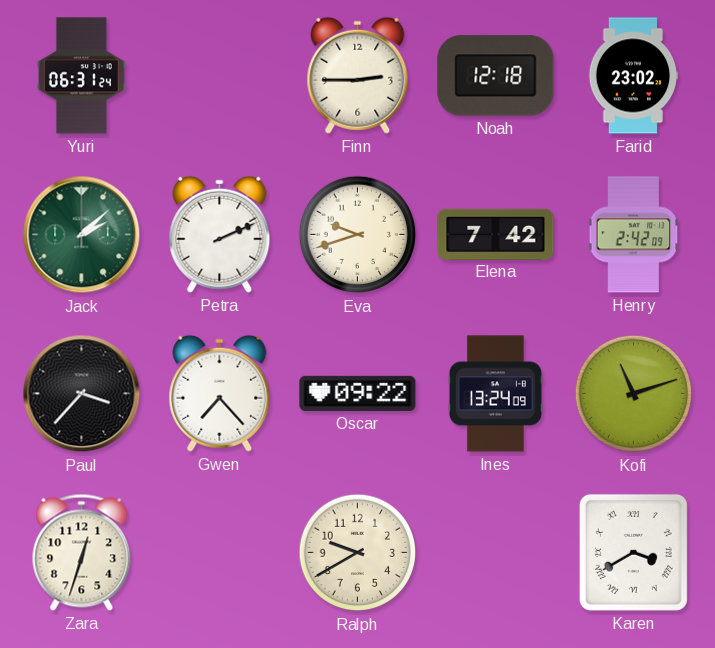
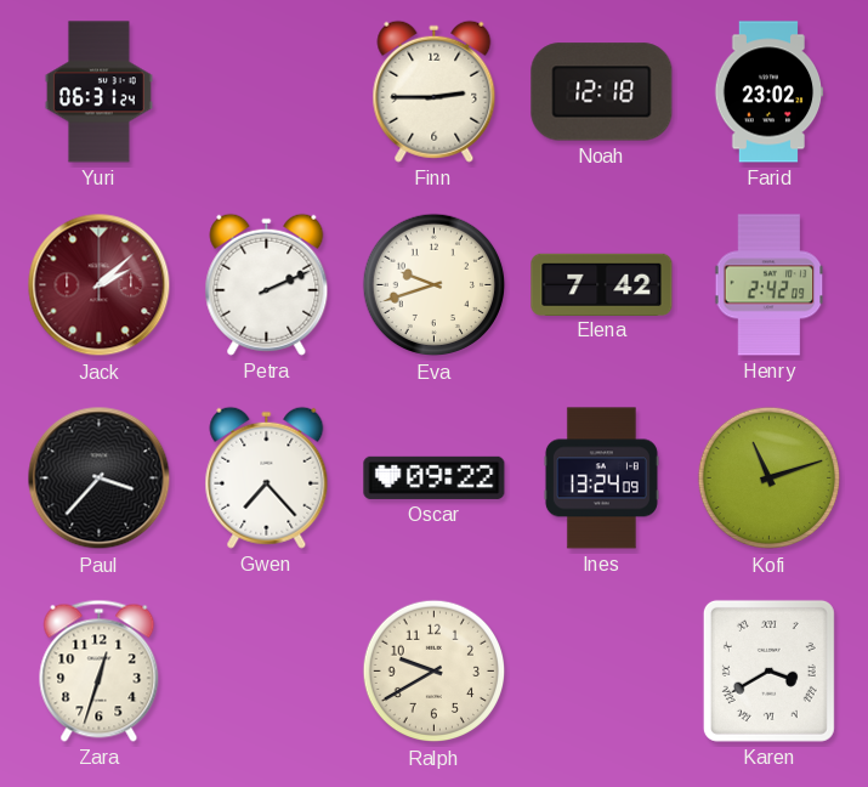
Jack dial: green -> burgundy (100, 285)
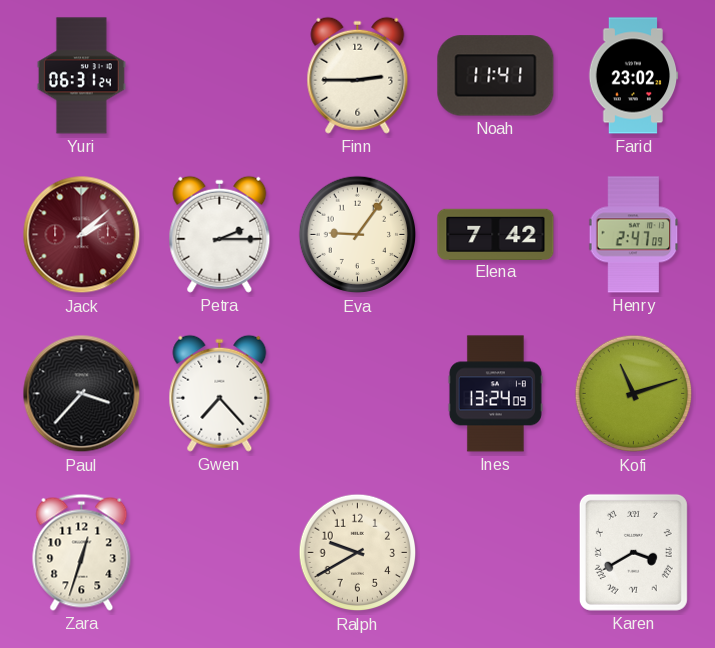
Noah: 12:18 -> 11:41 (496, 76)
Petra: 2:11 -> 2:15 (220, 234)
Eva: 9:42 -> 9:06 (358, 235)
Henry: 2:42 -> 2:47 (634, 235)
Oscar: 09:22 -> none (435, 477)
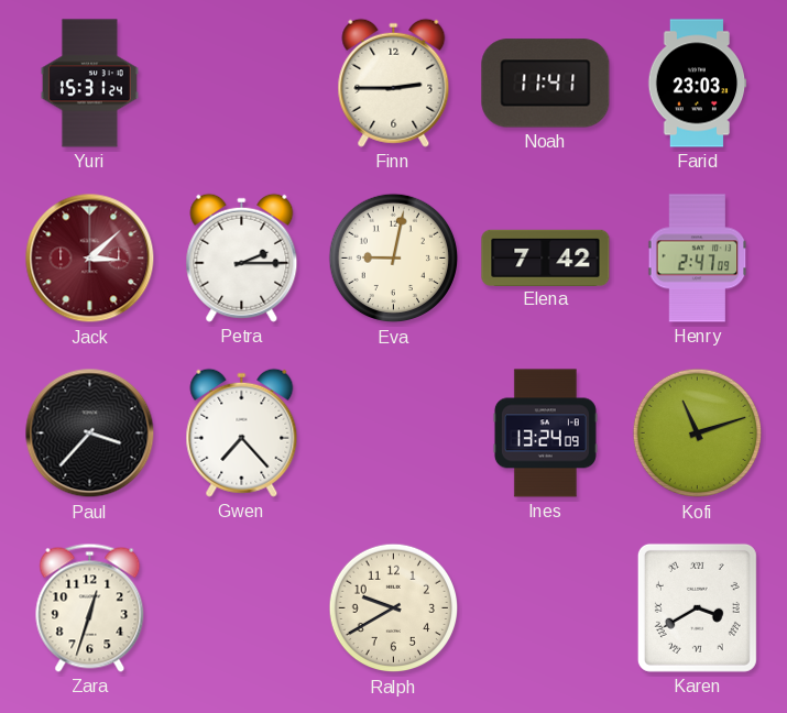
Yuri: 06:31 -> 15:31 (89, 84)
Farid: 23:02 -> 23:03 (697, 84)
Jack: 2:08 -> 3:08 (90, 259)
Eva: 9:06 -> 9:02 (394, 259)
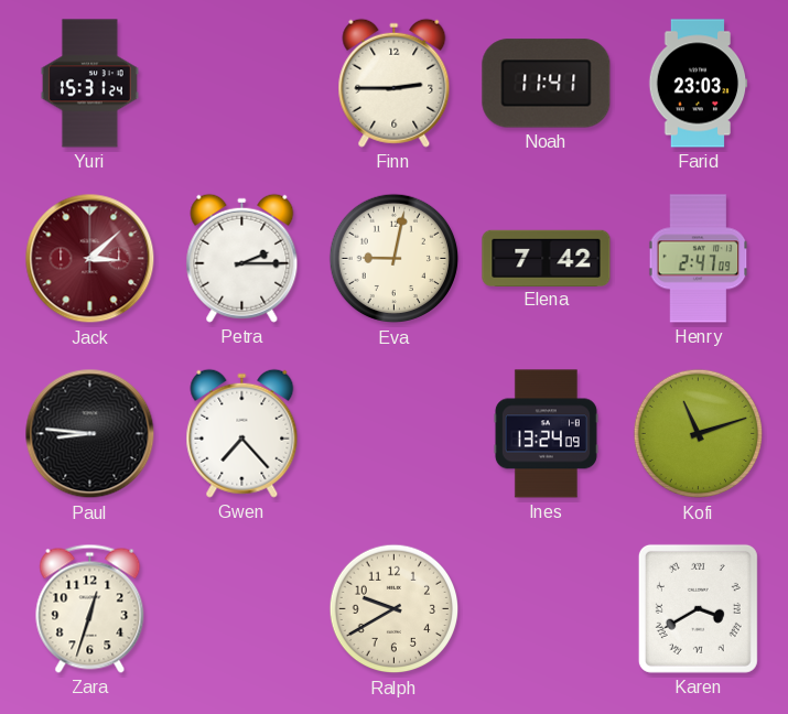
Paul: 3:37 -> 8:46 (90, 434)
